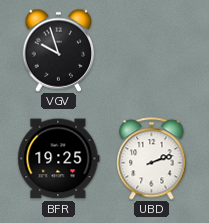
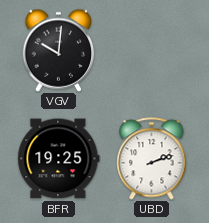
VGV: 9:57 -> 10:01 (59, 50)
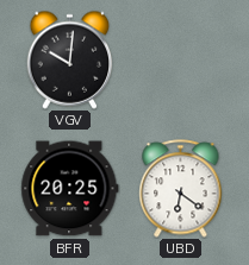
BFR: 19:25 -> 20:25 (70, 189)
UBD: 2:12 -> 6:21 (181, 189)
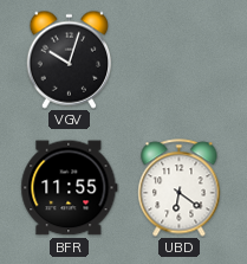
VGV: 10:01 -> 10:03 (70, 59)
BFR: 20:25 -> 11:55 (70, 188)
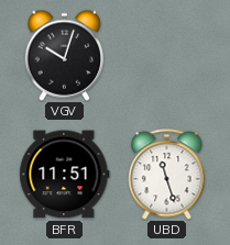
BFR: 11:55 -> 11:51 (65, 175)
UBD: 6:21 -> 11:27 (167, 175)
